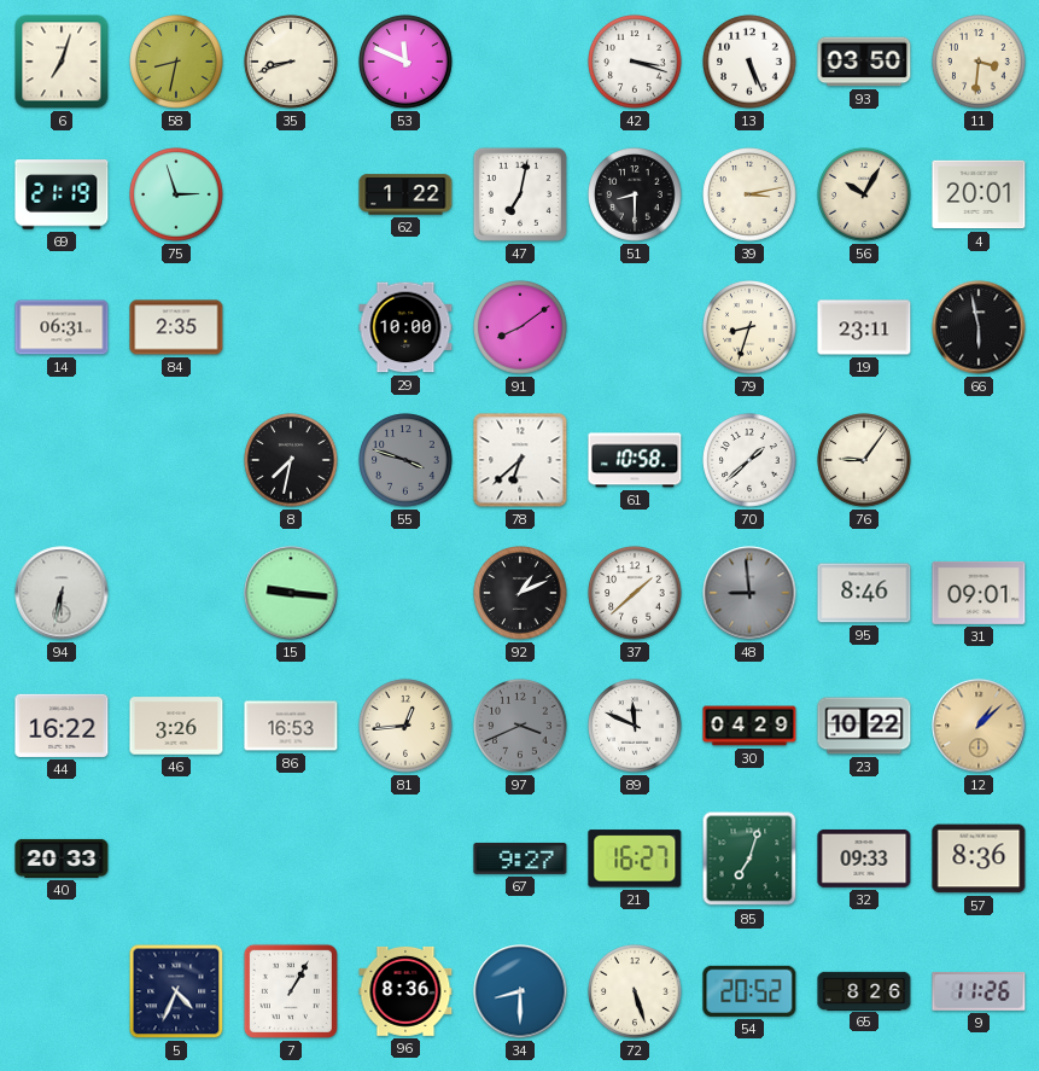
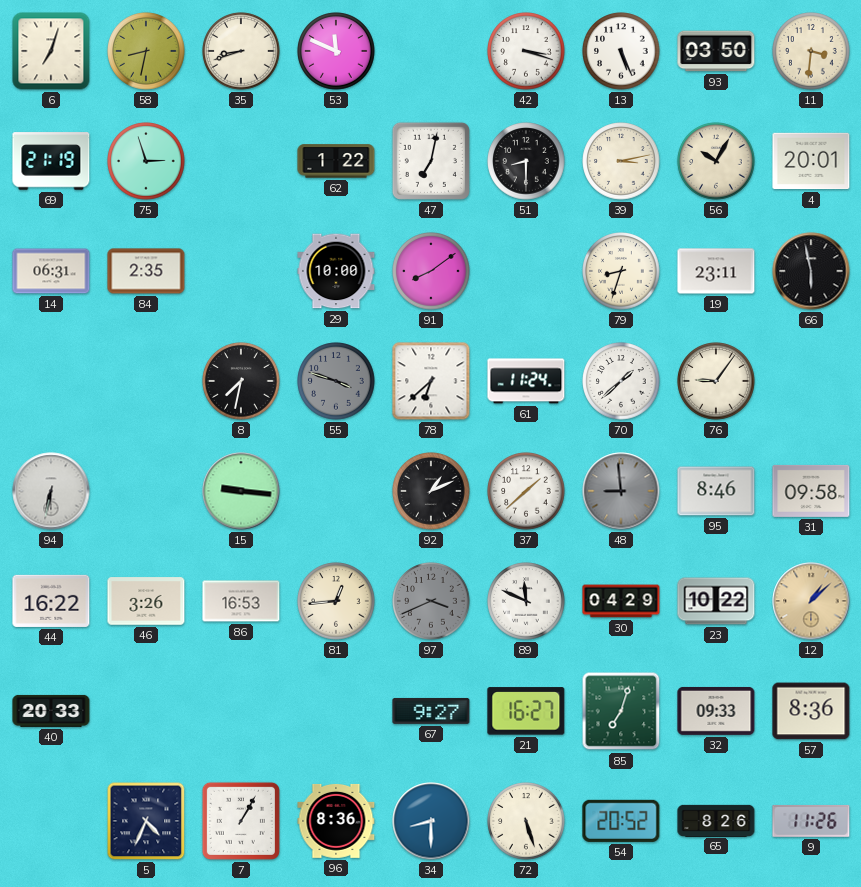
61: 10:58 -> 11:24 (526, 381)
31: 09:01 -> 09:58 (811, 491)
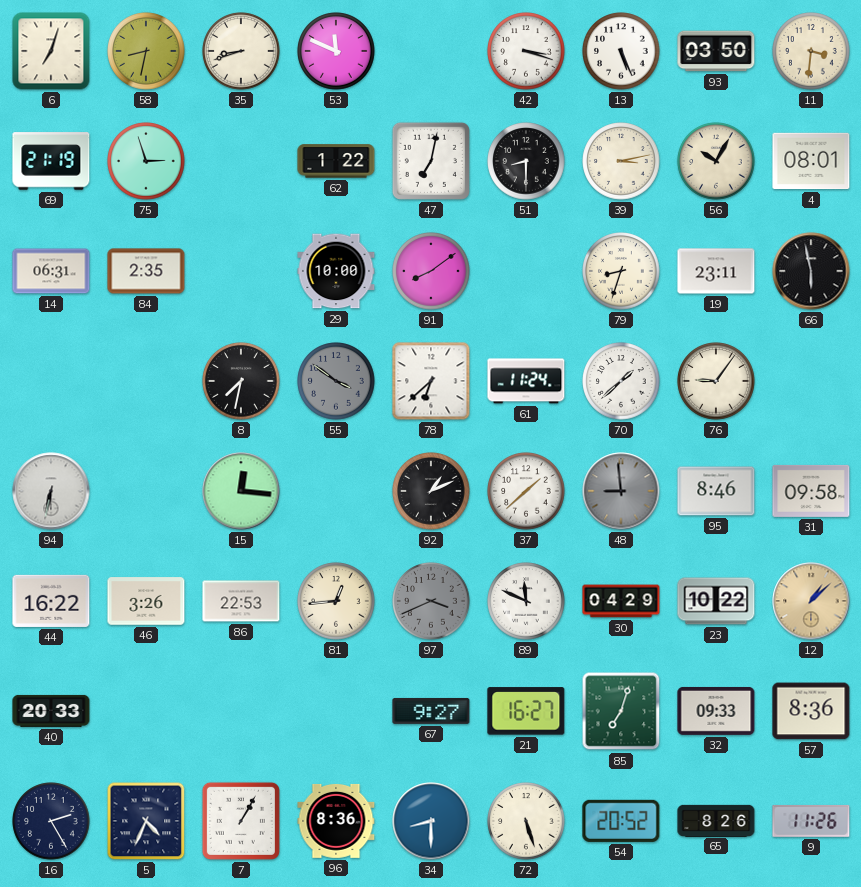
4: 20:01 -> 08:01 (811, 161)
55: 3:48 -> 3:51 (336, 381)
15: 9:16 -> 12:16 (241, 491)
86: 16:53 -> 22:53 (241, 601)
16: none -> 2:25 (51, 821)
